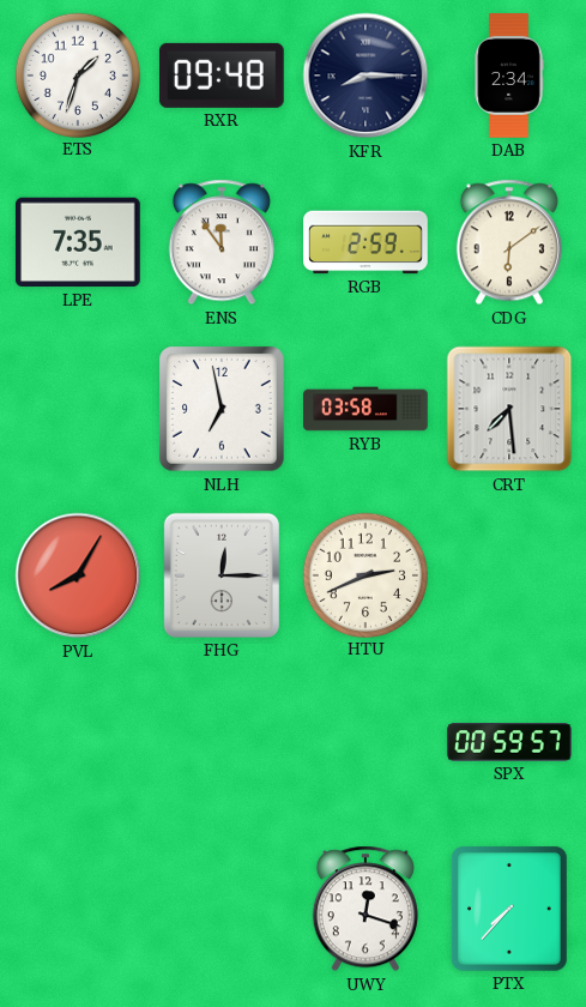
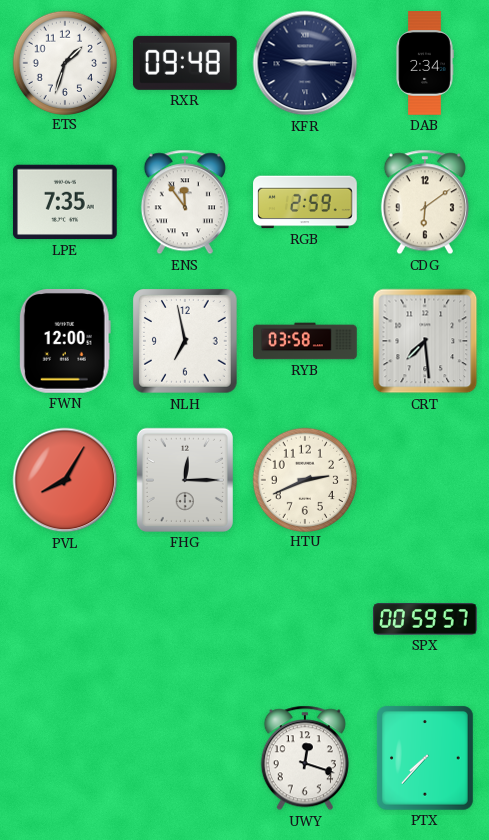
KFR: 8:15 -> 9:15 (305, 63)
FWN: none -> 12:00 (65, 342)
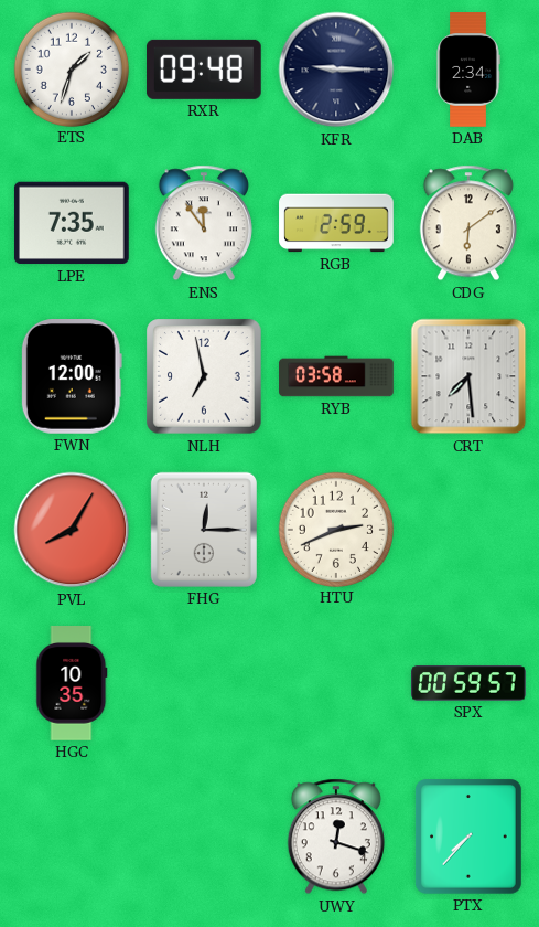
HGC: none -> 10:35 (72, 684)
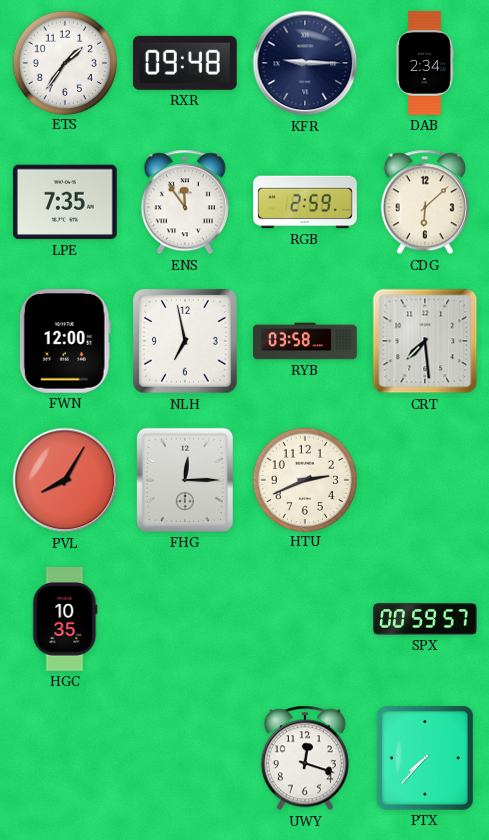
ETS: 1:33 -> 1:36 (64, 62)
CDG: 6:09 -> 6:08 (425, 202)
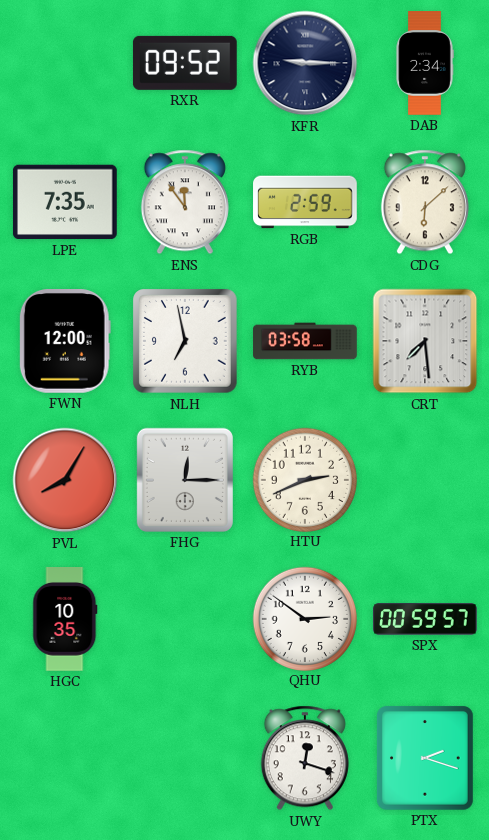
ETS: 1:36 -> none (64, 62)
RXR: 09:48 -> 09:52 (185, 63)
QHU: none -> 2:51 (304, 618)
PTX: 7:37 -> 2:18 (426, 759)
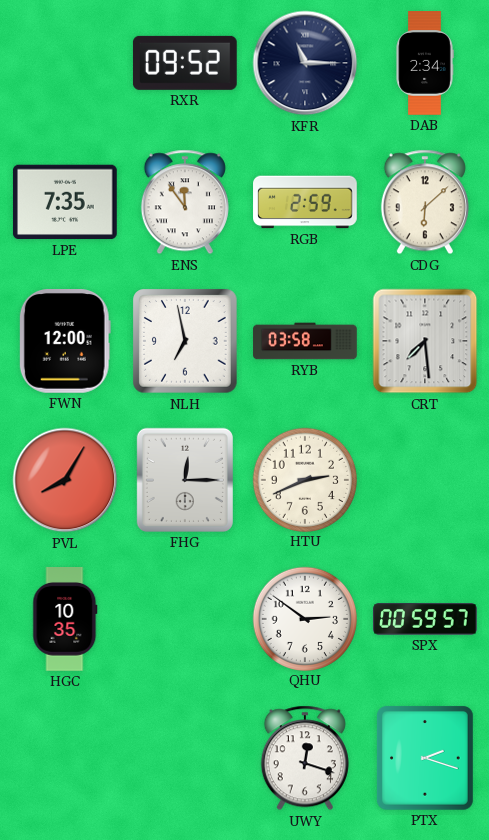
KFR: 9:15 -> 11:15 (305, 63)
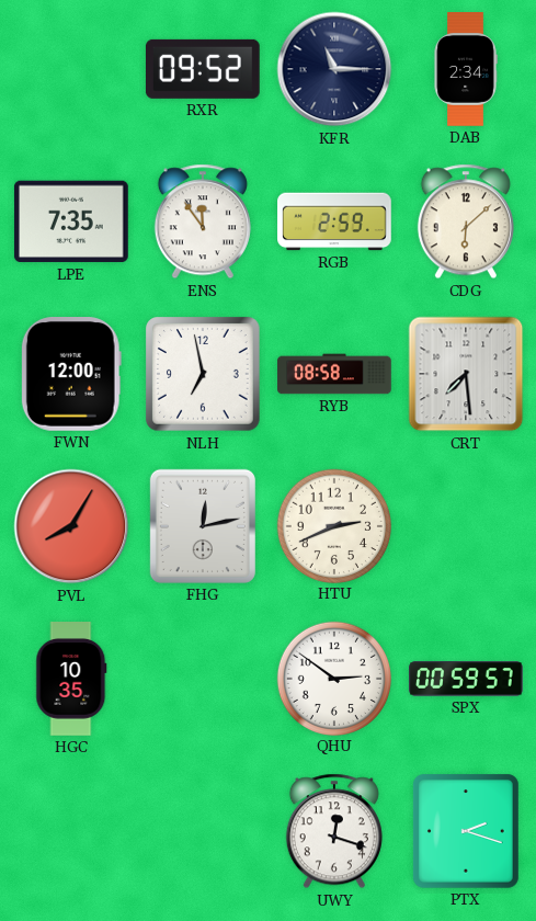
RYB: 03:58 -> 08:58 (334, 374)
FHG: 12:15 -> 12:13 (203, 526)
